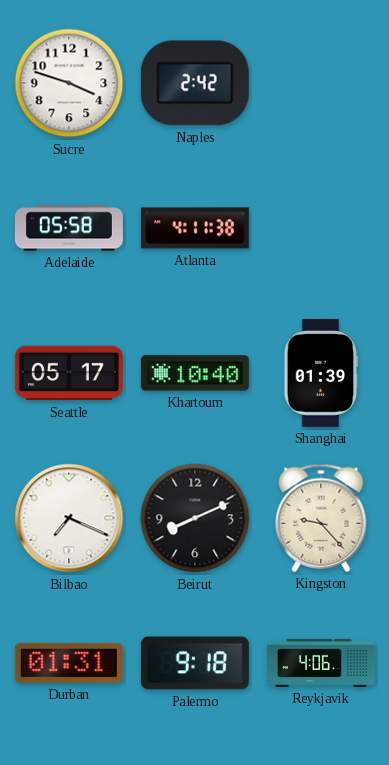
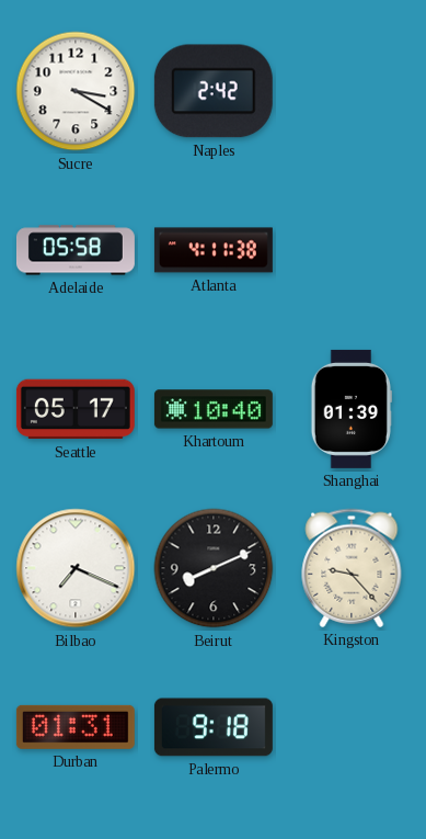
Sucre: 3:48 -> 3:20 (76, 91)
Reykjavik: 4:06 -> none (321, 663)
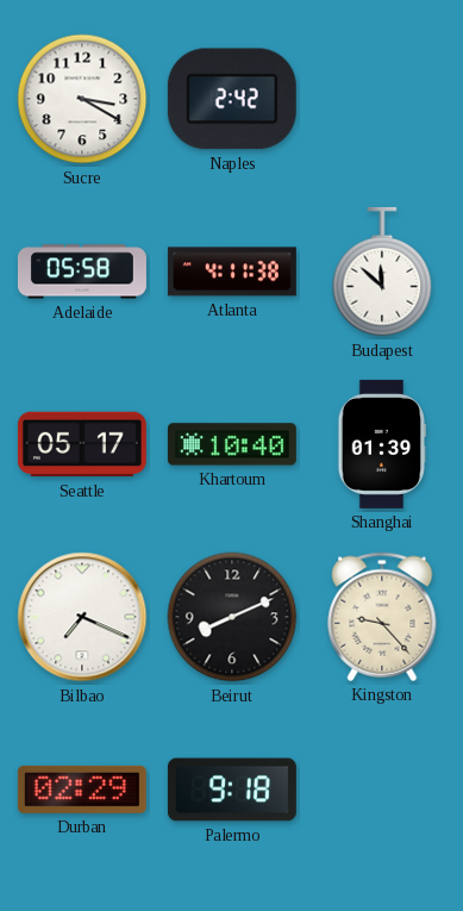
Budapest: none -> 11:52 (382, 272)
Durban: 01:31 -> 02:29 (82, 790)
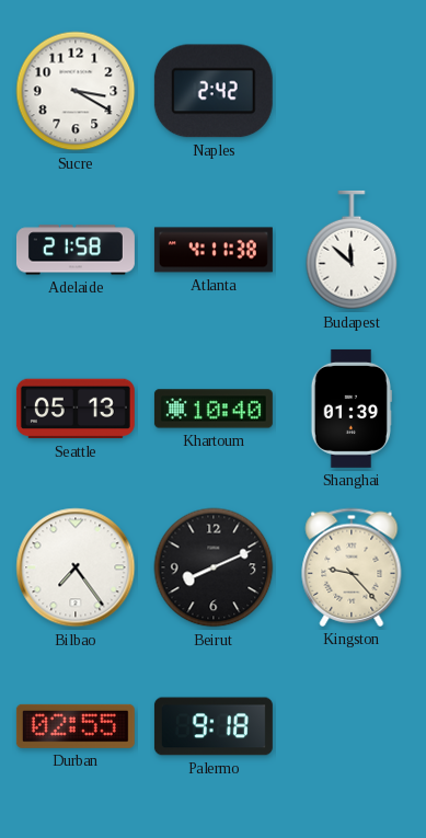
Adelaide: 05:58 -> 21:58 (76, 250)
Seattle: 05:17 -> 05:13 (76, 409)
Bilbao: 7:19 -> 7:24 (76, 567)
Durban: 02:29 -> 02:55 (76, 726)
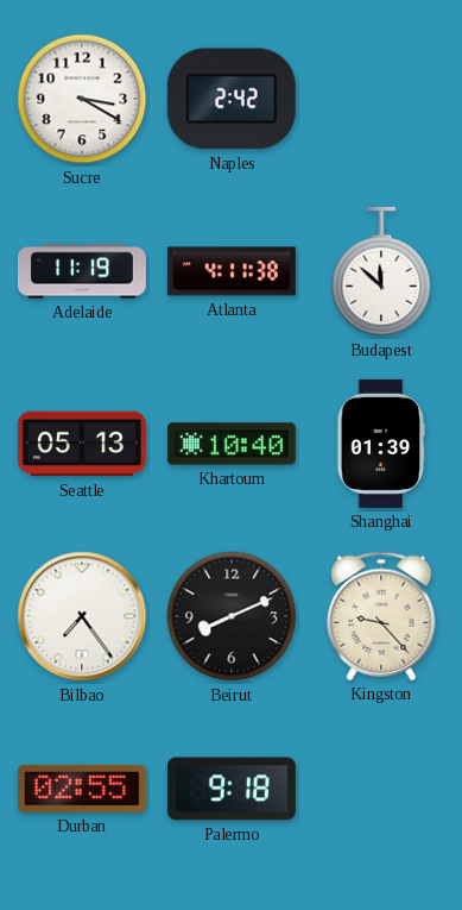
Adelaide: 21:58 -> 11:19 (82, 271)
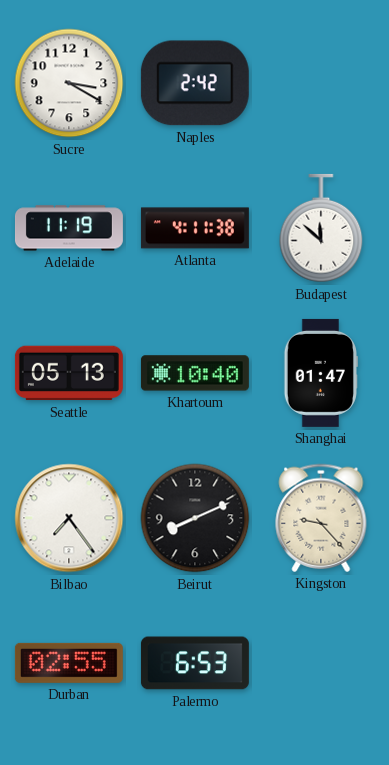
Shanghai: 01:39 -> 01:47 (320, 373)
Palermo: 9:18 -> 6:53 (195, 663)
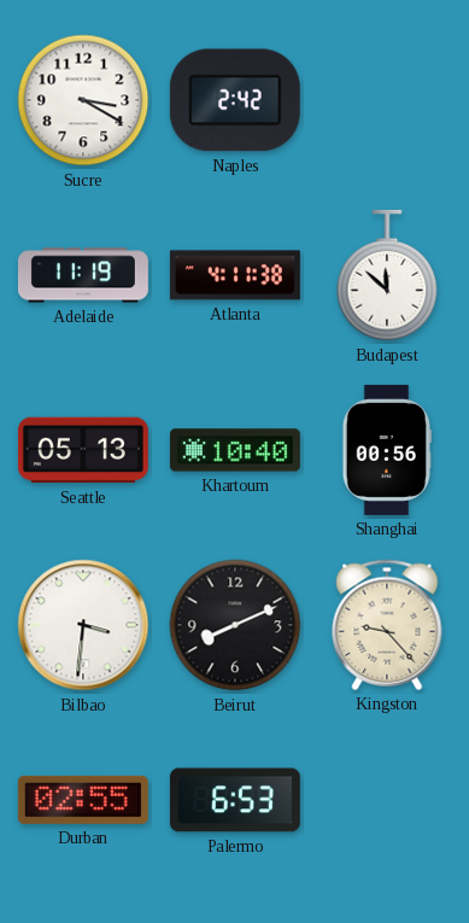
Shanghai: 01:47 -> 00:56 (386, 450)
Bilbao: 7:24 -> 3:31 (83, 625)
